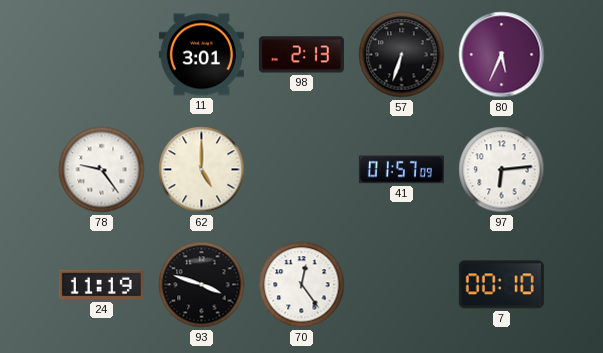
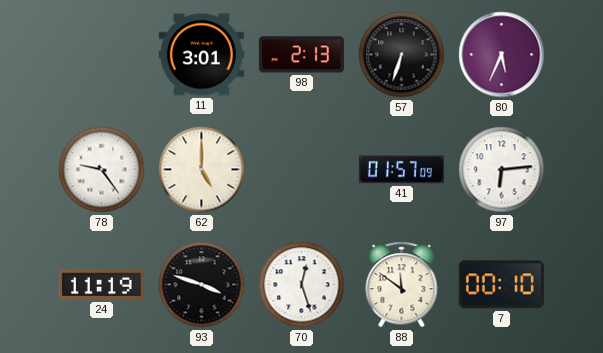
70: 12:24 -> 12:27 (302, 285)
88: none -> 11:51 (402, 285)
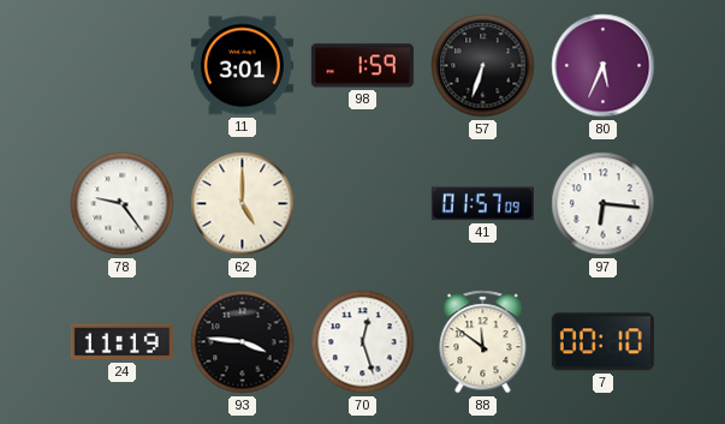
98: 2:13 -> 1:59 (362, 66)
97: 6:14 -> 6:16 (604, 204)
93: 3:48 -> 3:46 (243, 342)
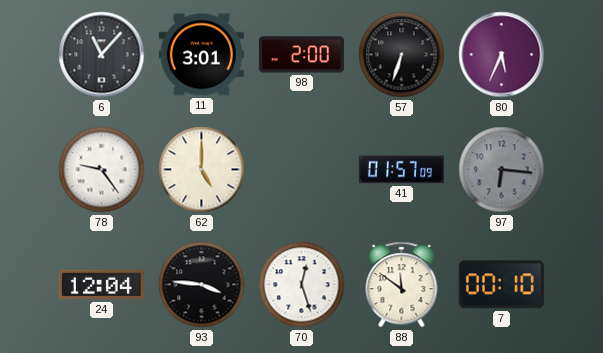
6: none -> 11:07 (102, 55)
98: 1:59 -> 2:00 (301, 55)
97 dial: white -> grey (502, 170)
24: 11:19 -> 12:04 (101, 285)
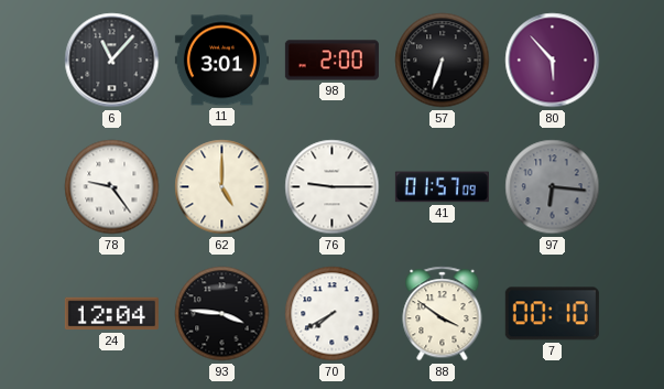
80: 5:34 -> 5:53 (553, 61)
76: none -> 9:15 (333, 187)
70: 12:27 -> 7:40 (333, 314)
88: 11:51 -> 3:51 (443, 314)
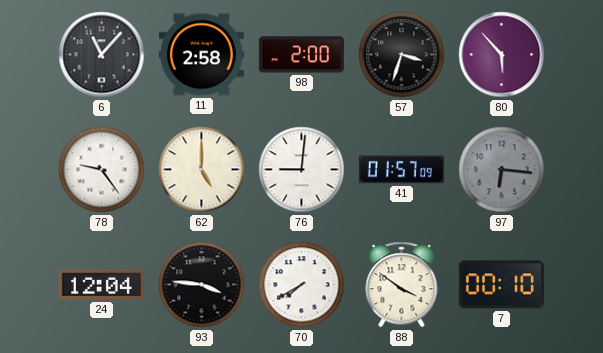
11: 3:01 -> 2:58 (201, 55)
57: 6:33 -> 3:33 (402, 55)
76: 9:15 -> 9:01 (302, 170)
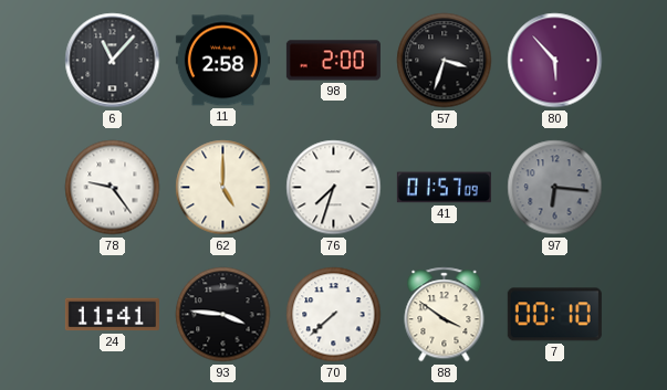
76: 9:01 -> 7:33 (334, 188)
24: 12:04 -> 11:41 (112, 315)
70: 7:40 -> 7:38 (334, 315)
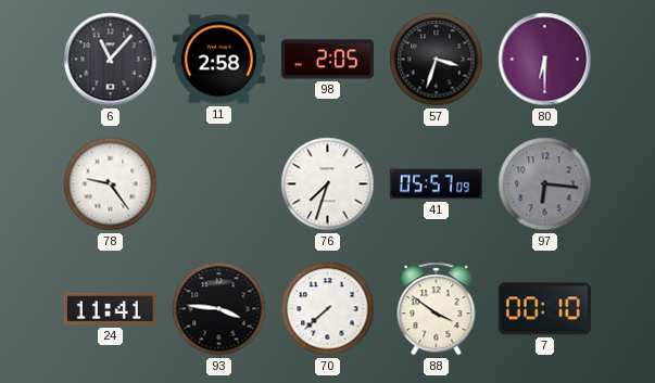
98: 2:00 -> 2:05 (327, 60)
80: 5:53 -> 6:30 (545, 60)
62: 5:00 -> none (223, 188)
41: 01:57 -> 05:57 (436, 184)
